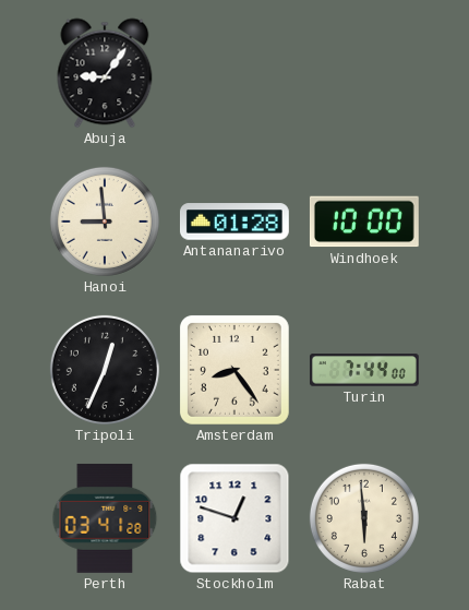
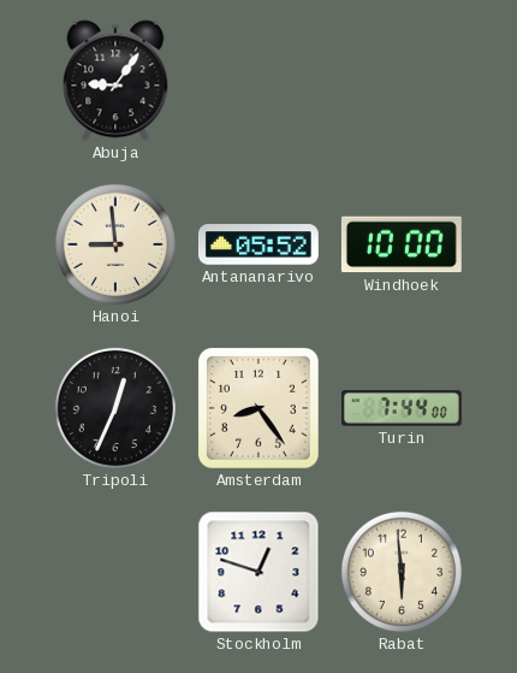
Antananarivo: 01:28 -> 05:52 (258, 244)
Perth: 03:41 -> none (105, 518)
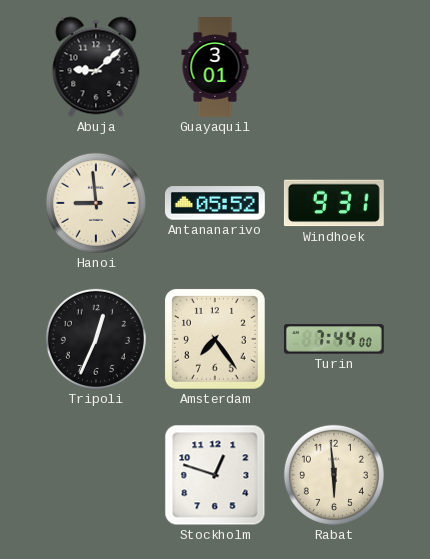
Abuja: 9:06 -> 9:08 (96, 67)
Guayaquil: none -> 3:01 (215, 68)
Windhoek: 10:00 -> 9:31 (334, 203)
Amsterdam: 8:24 -> 7:24 (215, 339)
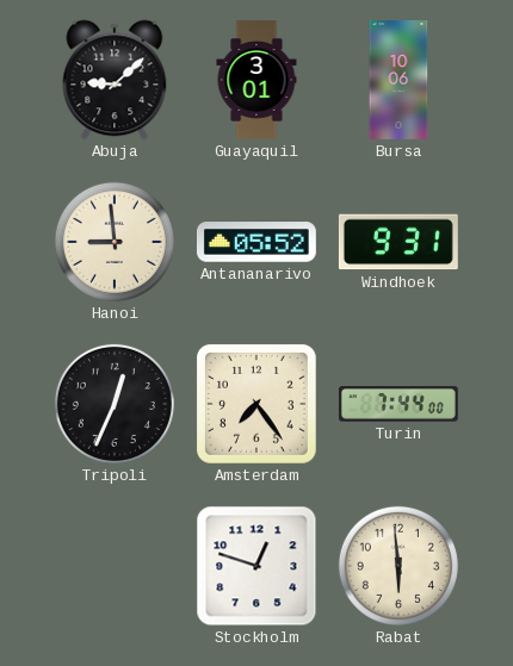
Bursa: none -> 10:06 (398, 81)
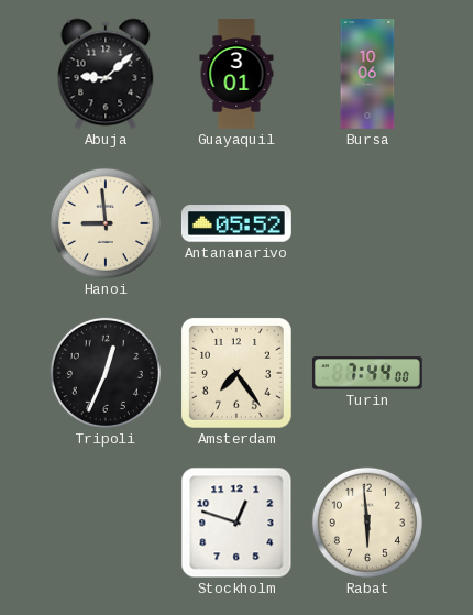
Windhoek: 9:31 -> none (398, 242)
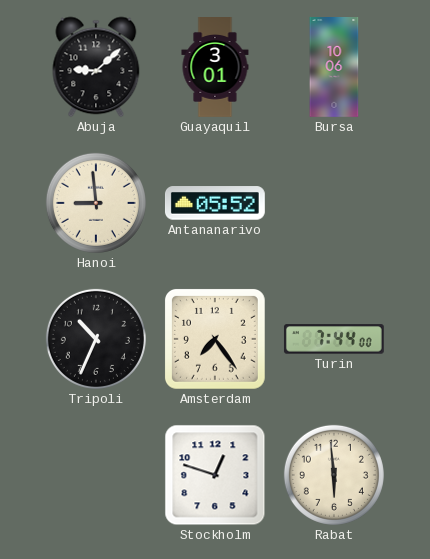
Tripoli: 12:34 -> 10:34 (96, 339)
